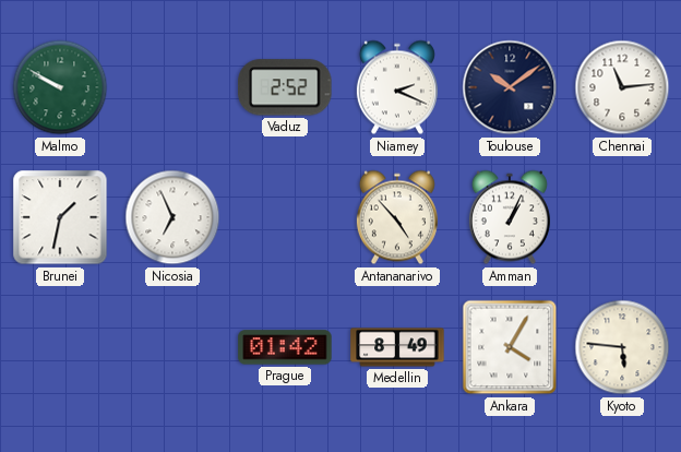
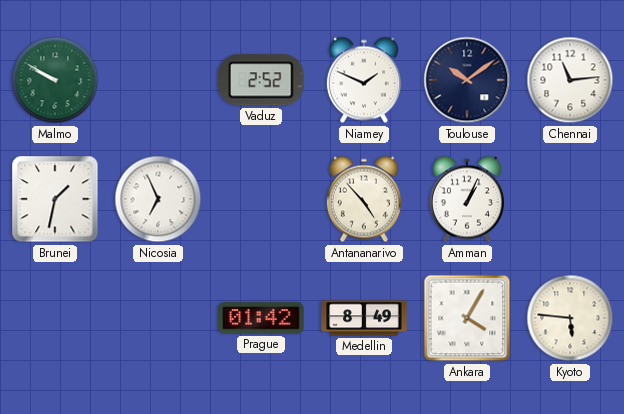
Niamey: 2:19 -> 1:49 (364, 80)
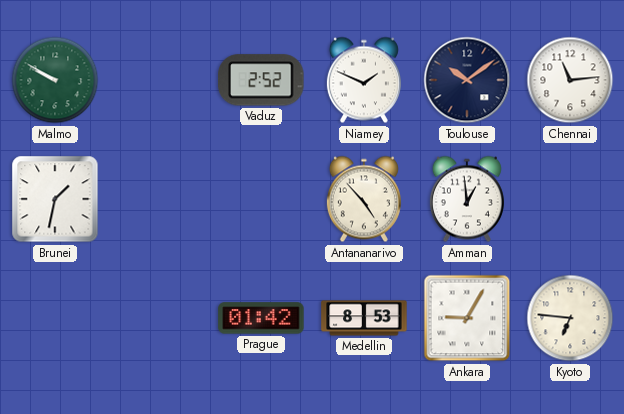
Nicosia: 6:56 -> none (158, 199)
Amman: 1:04 -> 12:59 (467, 199)
Medellin: 8:49 -> 8:53 (364, 318)
Ankara: 4:05 -> 9:05 (467, 318)
Kyoto: 5:46 -> 6:46 (570, 318)
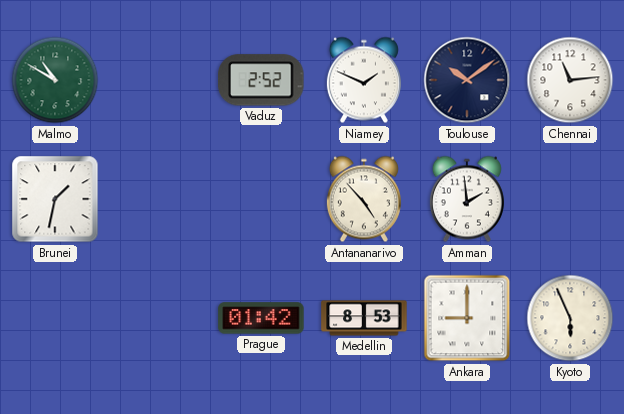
Malmo: 9:50 -> 10:50 (55, 80)
Amman: 12:59 -> 1:59 (467, 199)
Ankara: 9:05 -> 9:00 (467, 318)
Kyoto: 6:46 -> 5:56 (570, 318)
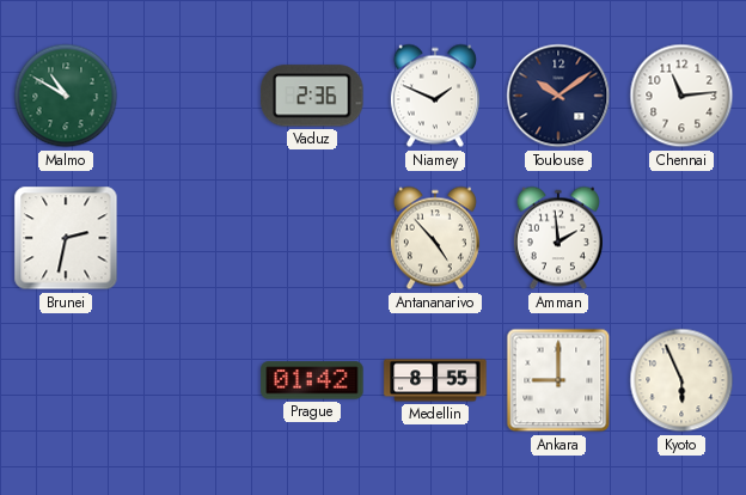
Vaduz: 2:52 -> 2:36 (312, 96)
Brunei: 1:32 -> 2:32 (66, 238)
Medellin: 8:53 -> 8:55 (435, 380)
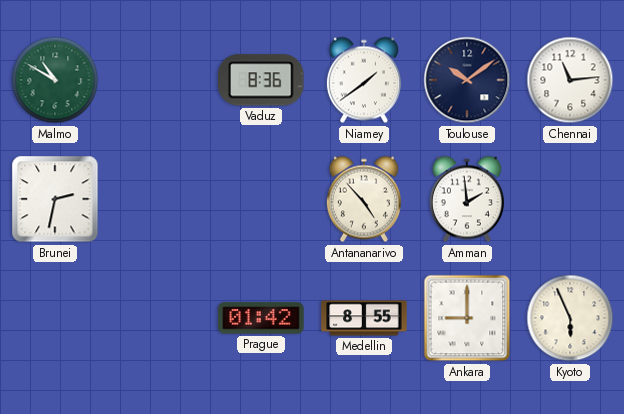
Vaduz: 2:36 -> 8:36 (261, 80)
Niamey: 1:49 -> 1:39 (364, 80)
